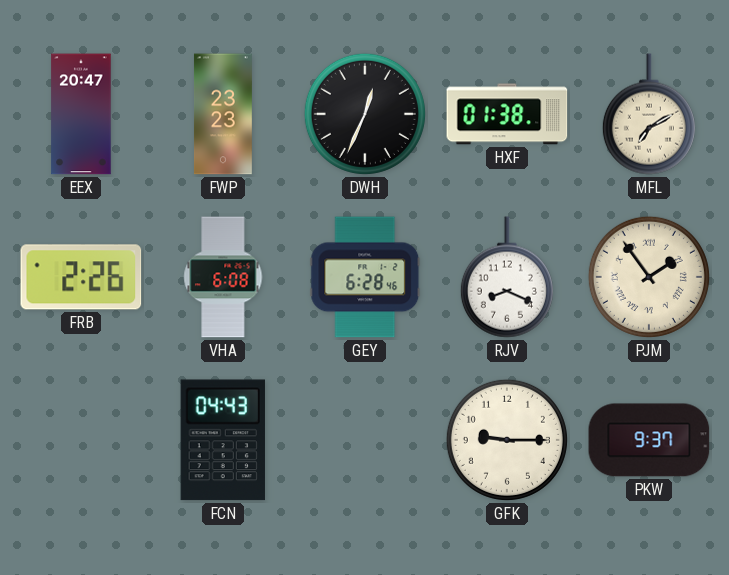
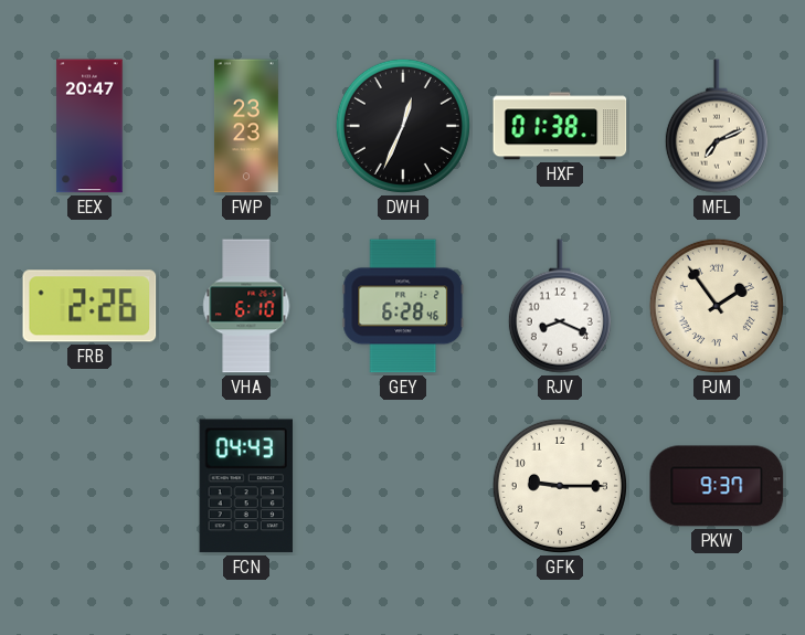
MFL: 7:10 -> 7:11 (717, 126)
VHA: 6:08 -> 6:10 (246, 306)
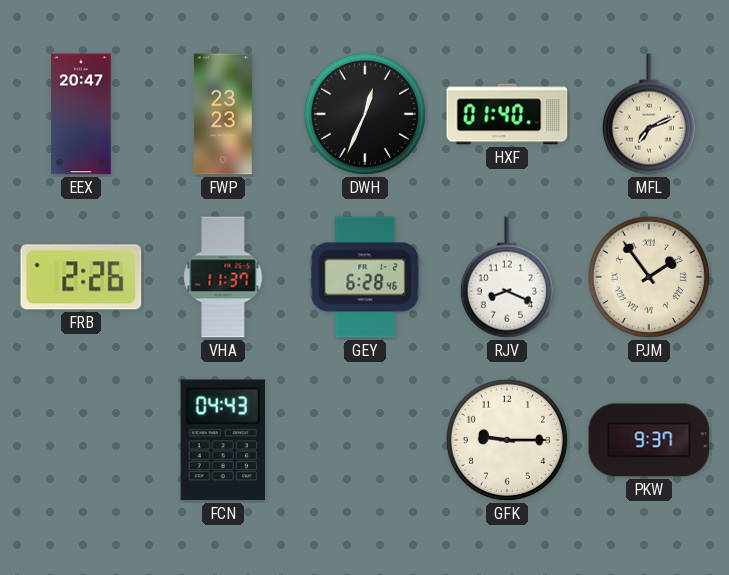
HXF: 01:38 -> 01:40 (507, 114)
VHA: 6:10 -> 11:37 (223, 277)
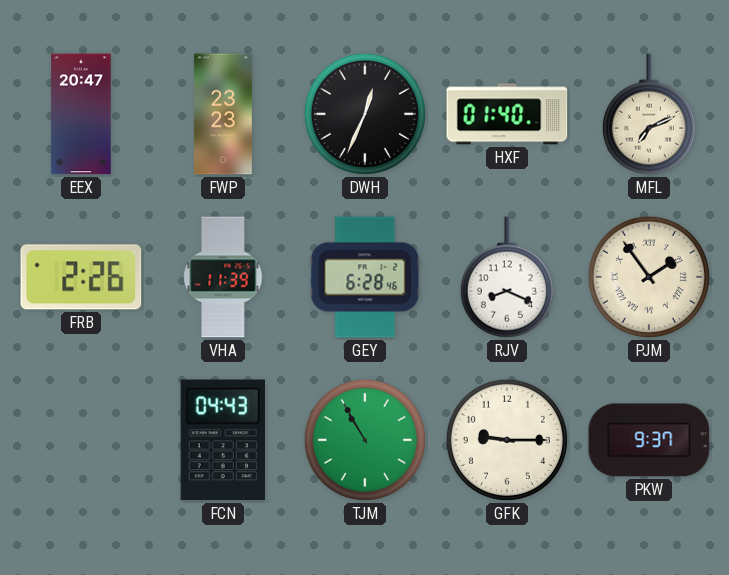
VHA: 11:37 -> 11:39 (223, 277)
TJM: none -> 10:55 (365, 440)
